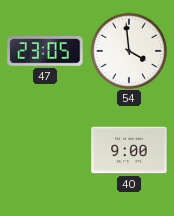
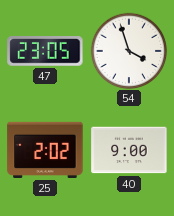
54: 3:59 -> 3:57 (129, 51)
25: none -> 2:02 (45, 150)
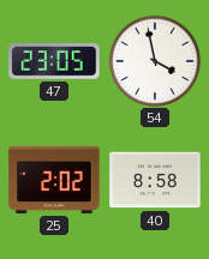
54: 3:57 -> 3:58 (155, 61)
40: 9:00 -> 8:58 (155, 180)
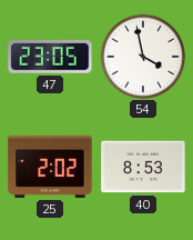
40: 8:58 -> 8:53 (143, 167)
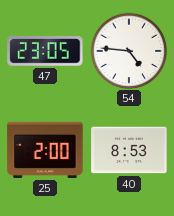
54: 3:58 -> 4:46 (129, 51)
25: 2:02 -> 2:00 (45, 150)
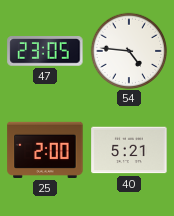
40: 8:53 -> 5:21 (129, 150)
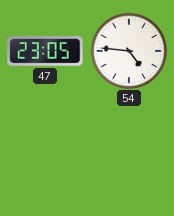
25: 2:00 -> none (45, 150)
40: 5:21 -> none (129, 150)
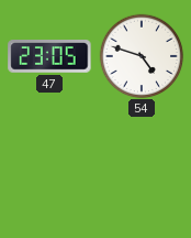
54: 4:46 -> 4:48 (142, 56)
